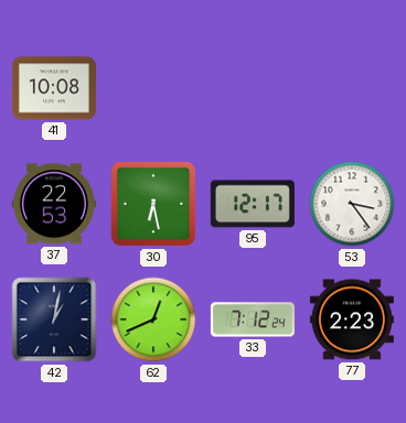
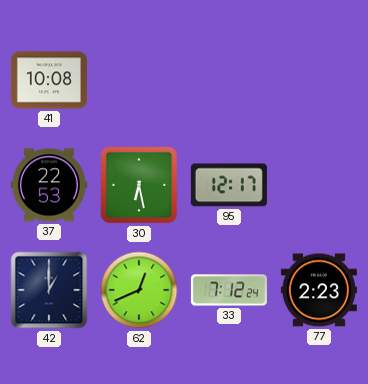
53: 3:24 -> none (352, 204)
42: 1:02 -> 1:00 (49, 290)
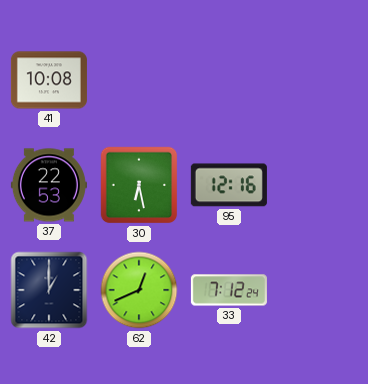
95: 12:17 -> 12:16 (229, 185)
77: 2:23 -> none (319, 290)
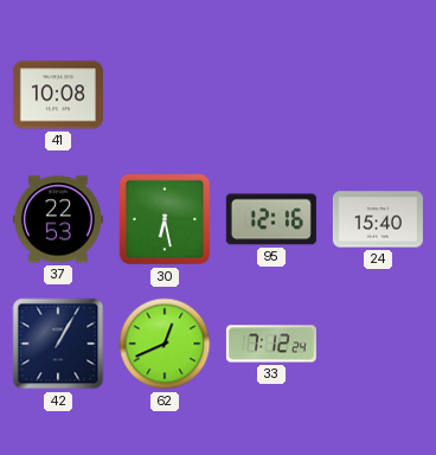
24: none -> 15:40 (378, 219)
42: 1:00 -> 1:05 (58, 344)
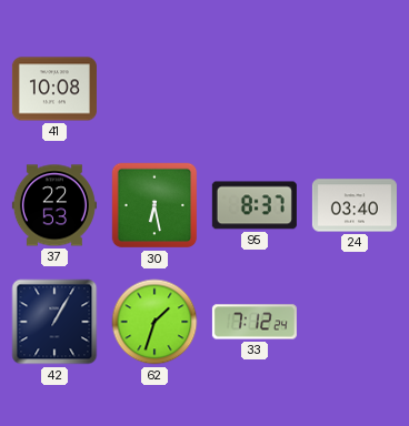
95: 12:16 -> 8:37 (255, 205)
24: 15:40 -> 03:40 (355, 205)
62: 12:41 -> 1:33 (154, 322)
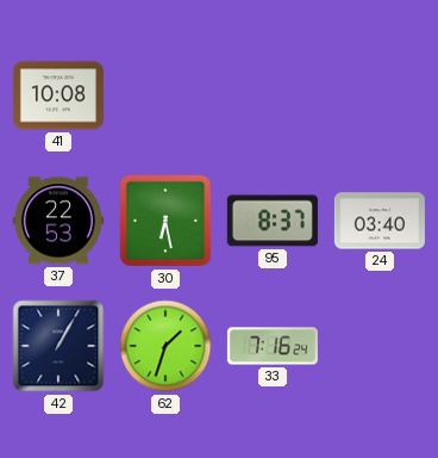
33: 7:12 -> 7:16 (273, 346)
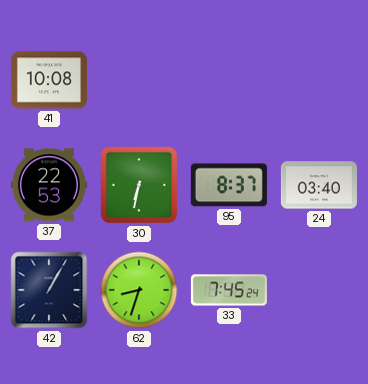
30: 6:28 -> 6:32 (139, 185)
62: 1:33 -> 8:33 (139, 290)
33: 7:16 -> 7:45 (229, 290)
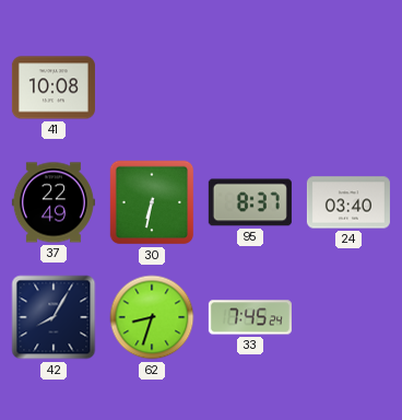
37: 22:53 -> 22:49 (54, 202)
42: 1:05 -> 8:05 (54, 317)
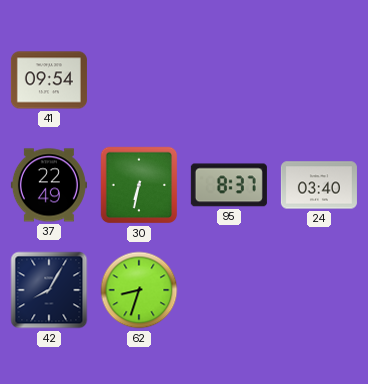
41: 10:08 -> 09:54 (49, 80)
33: 7:45 -> none (250, 317)
